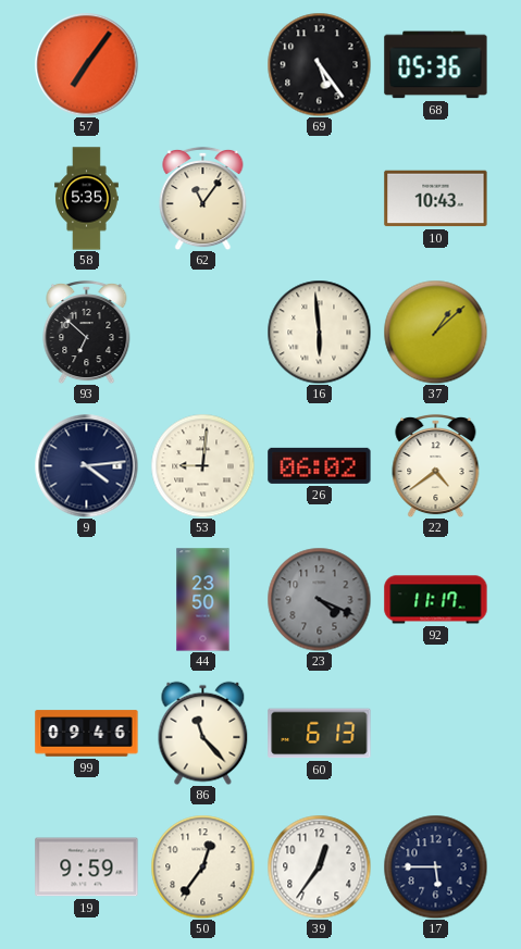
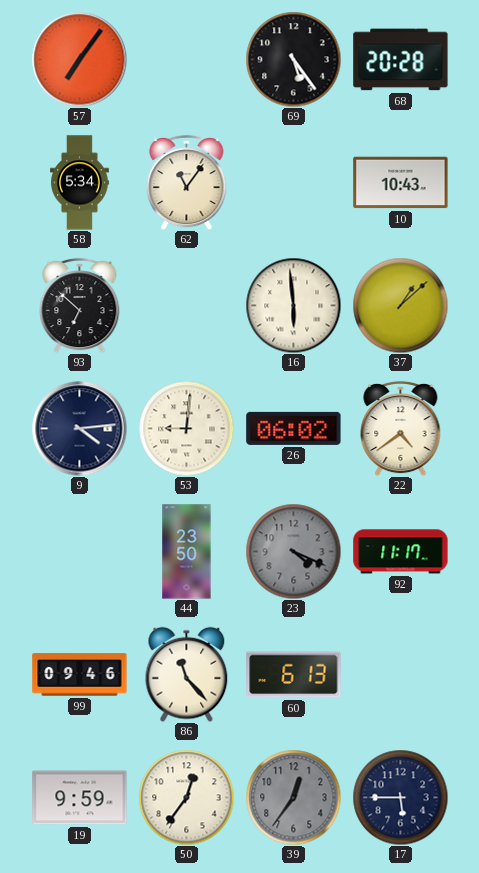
68: 05:36 -> 20:28 (401, 60)
58: 5:35 -> 5:34 (80, 183)
39 dial: white -> grey (293, 797)
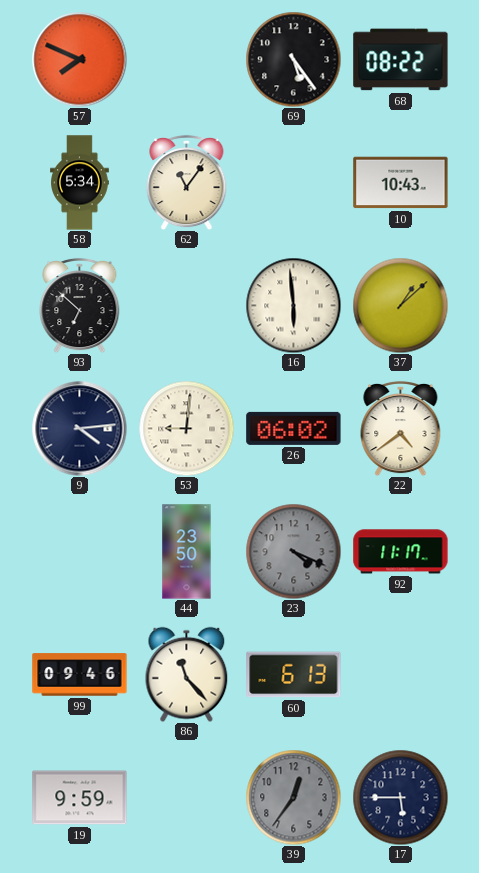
57: 7:06 -> 7:49 (79, 59)
68: 20:28 -> 08:22 (401, 60)
50: 12:36 -> none (186, 797)
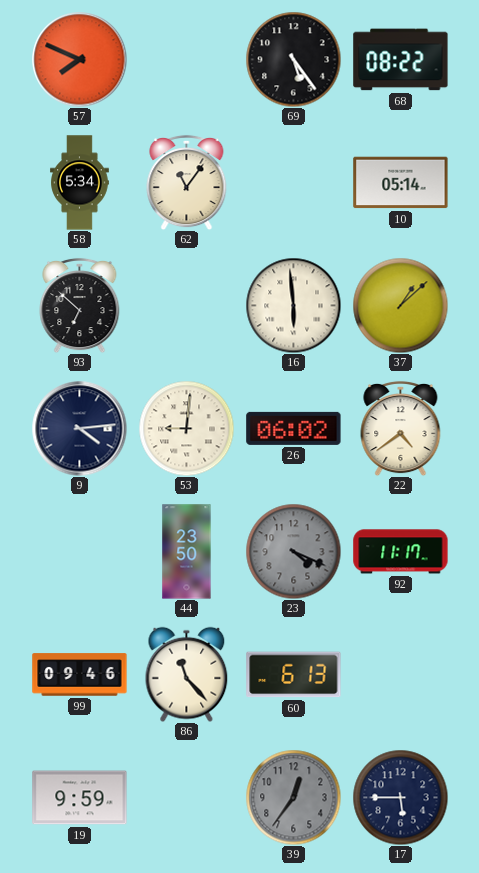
10: 10:43 -> 05:14 (401, 183)
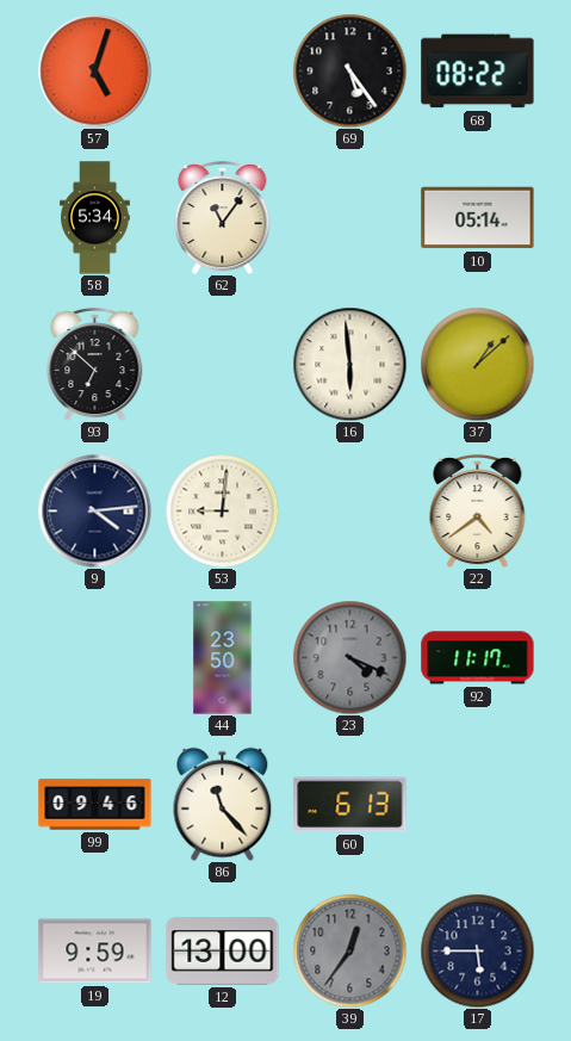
57: 7:49 -> 5:03 (94, 70)
26: 06:02 -> none (294, 428)
12: none -> 13:00 (223, 952)
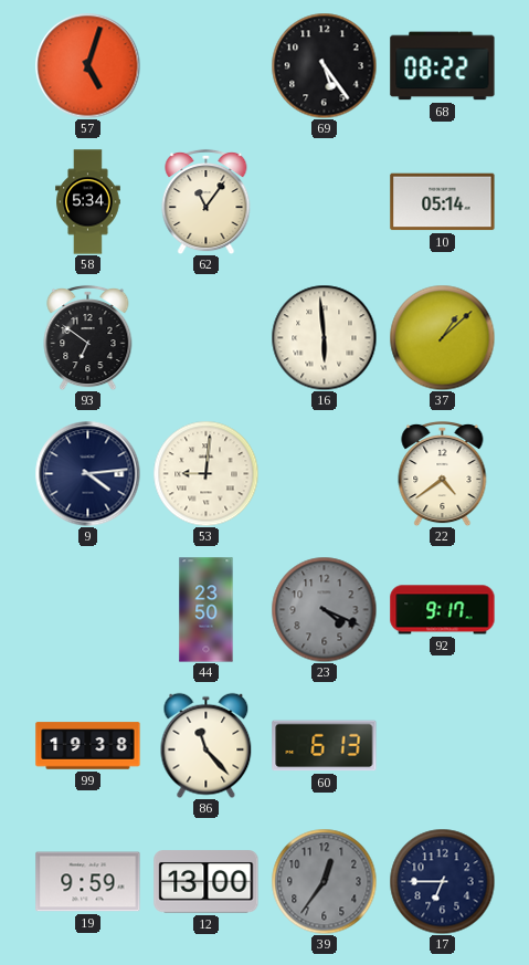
93: 6:52 -> 6:51 (88, 337)
92: 11:17 -> 9:17 (443, 610)
99: 09:46 -> 19:38 (88, 746)
17: 5:45 -> 6:45 (442, 881)
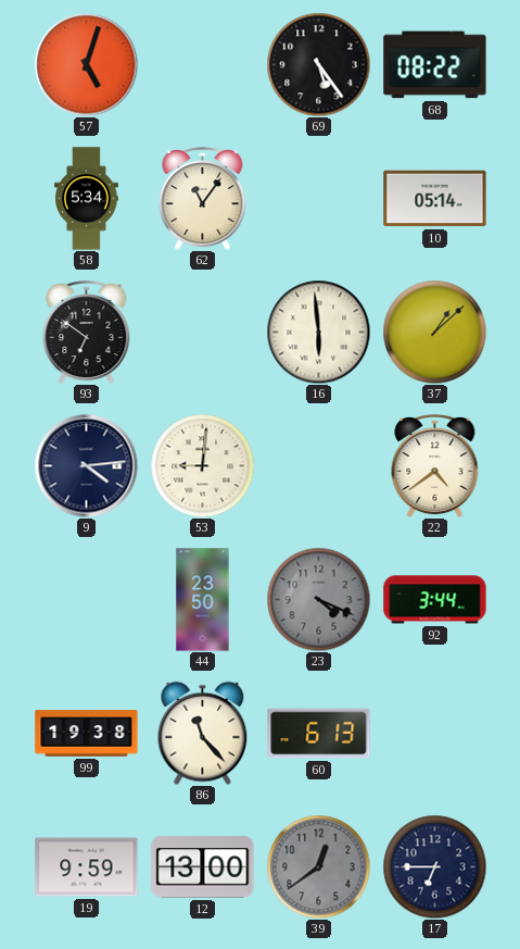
92: 9:17 -> 3:44 (435, 600)
39: 12:36 -> 12:39 (318, 866)
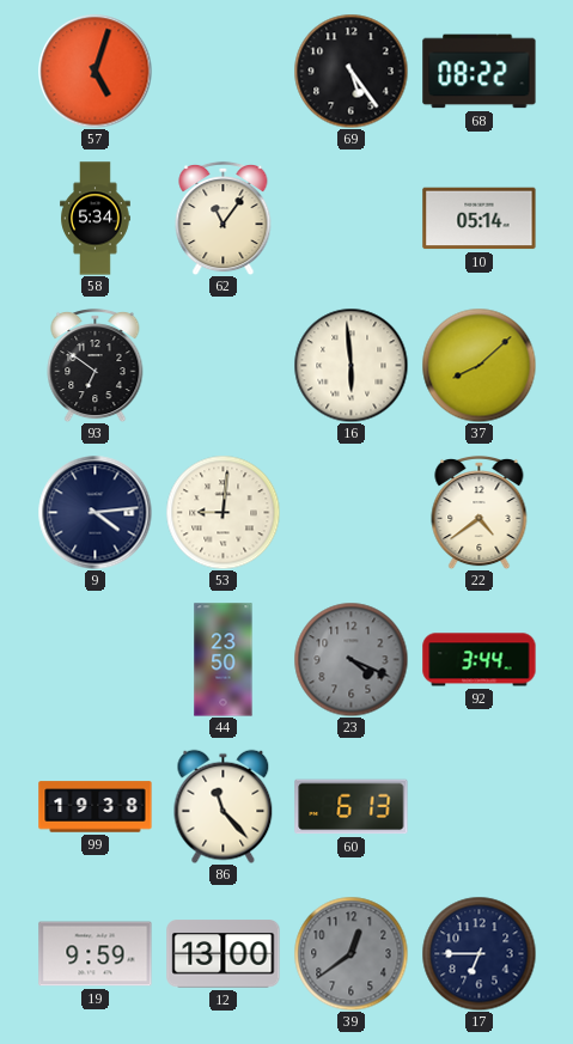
37: 1:08 -> 8:08 (478, 365)
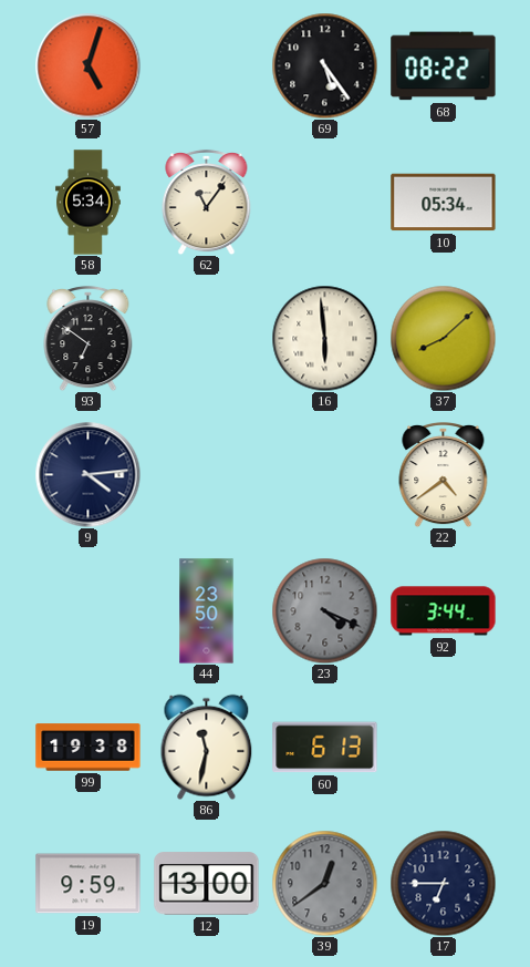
10: 05:14 -> 05:34 (444, 203)
53: 9:01 -> none (223, 512)
86: 11:23 -> 11:32 (207, 747)
